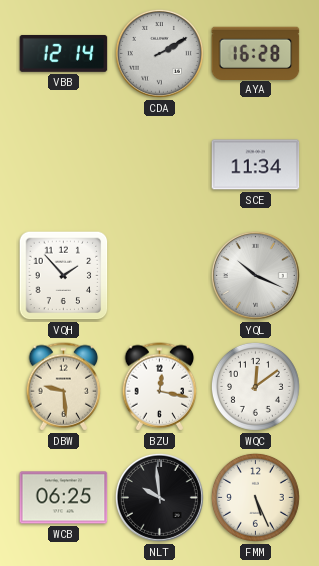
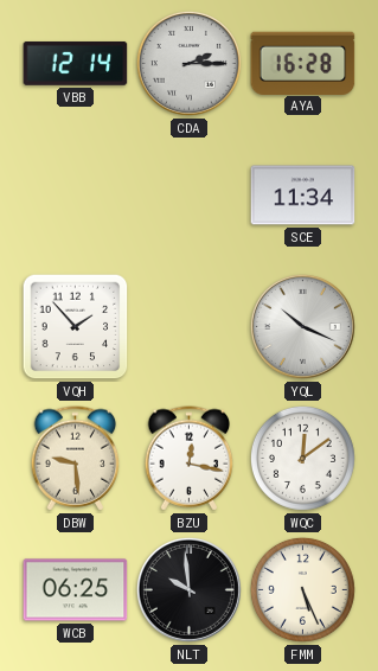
CDA: 2:10 -> 2:15 (188, 63)
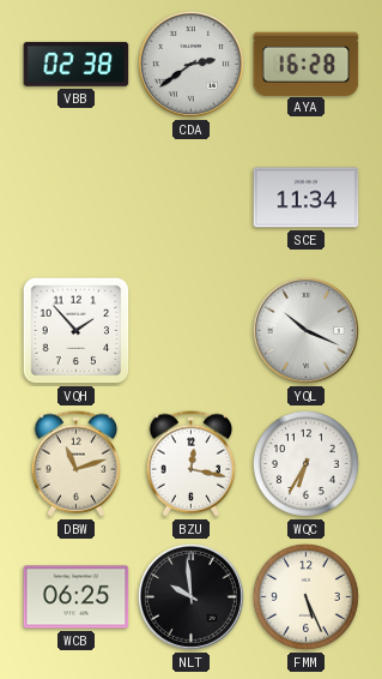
VBB: 12:14 -> 02:38 (77, 64)
CDA: 2:15 -> 2:39 (190, 64)
DBW: 9:29 -> 11:12 (77, 464)
WQC: 12:09 -> 6:35 (305, 463)
